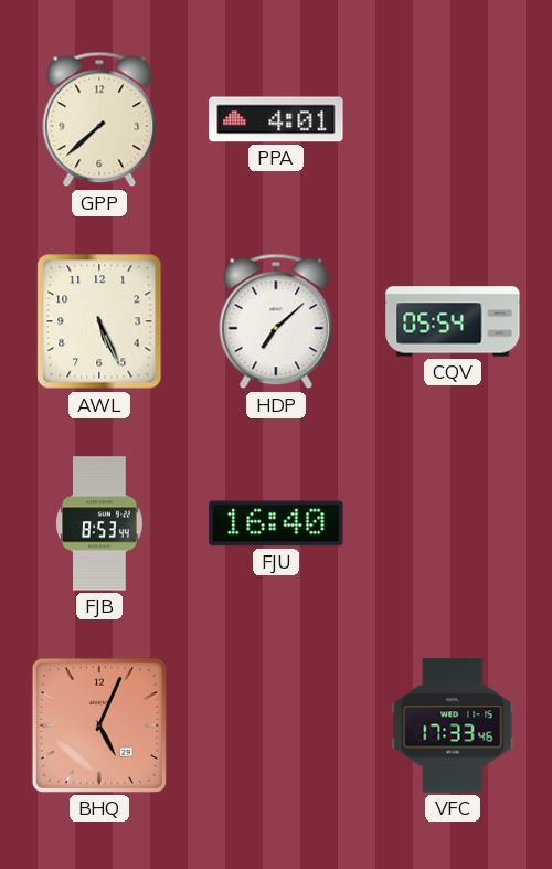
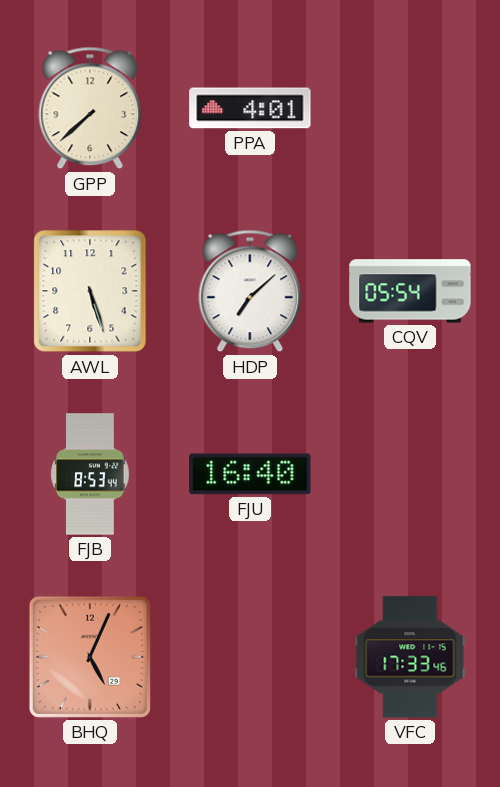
AWL: 5:26 -> 5:27 (90, 291)
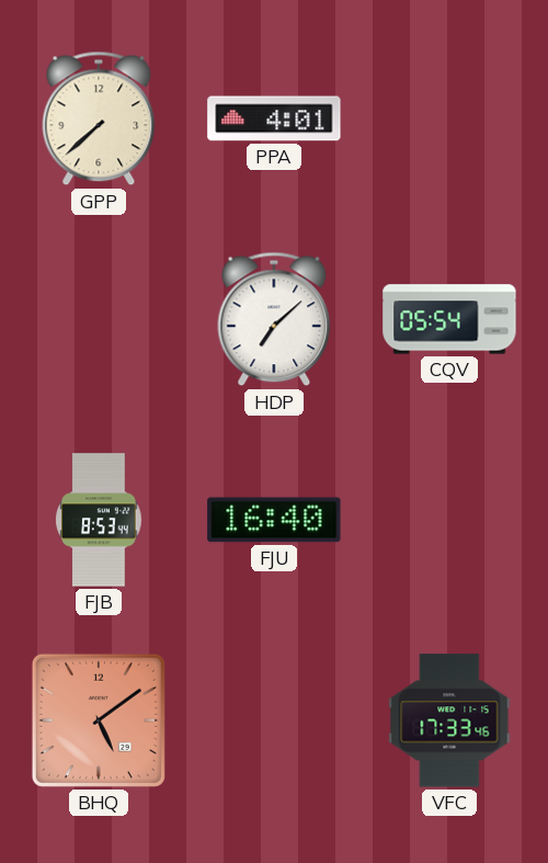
AWL: 5:27 -> none (90, 291)
BHQ: 5:04 -> 5:09 (99, 720)
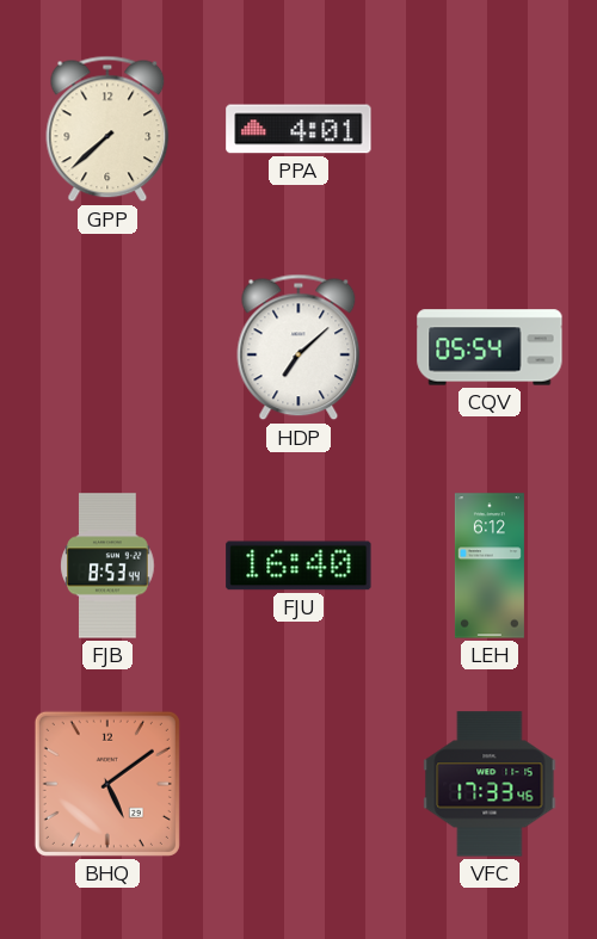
LEH: none -> 6:12 (490, 566)
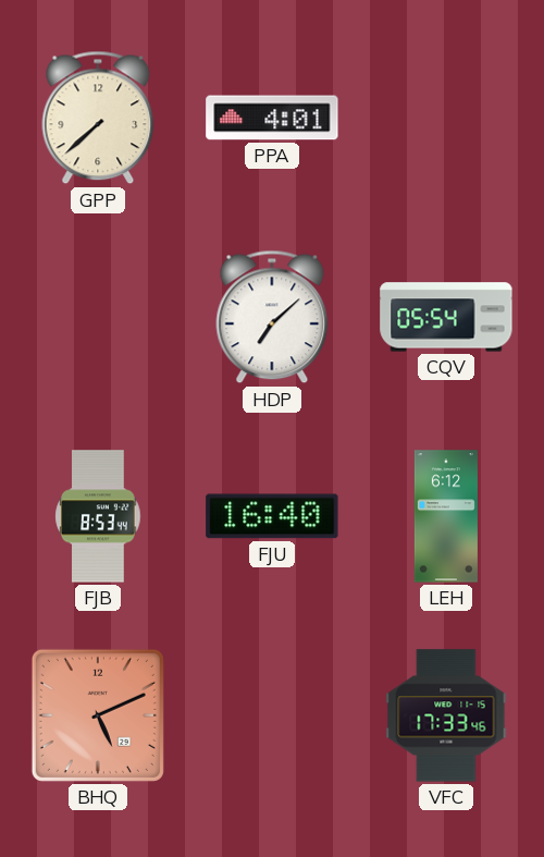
BHQ: 5:09 -> 5:11 (98, 715)
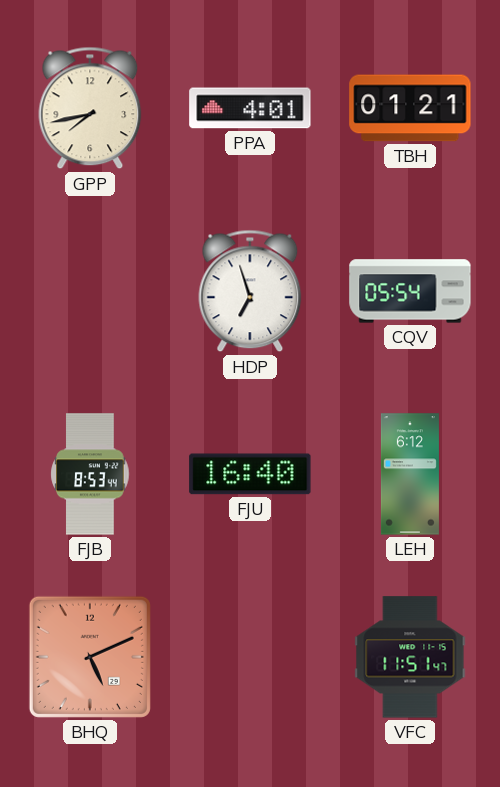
GPP: 7:38 -> 7:43 (90, 108)
TBH: none -> 01:21 (410, 108)
HDP: 7:08 -> 6:57 (250, 291)
VFC: 17:33 -> 11:51 (410, 657)
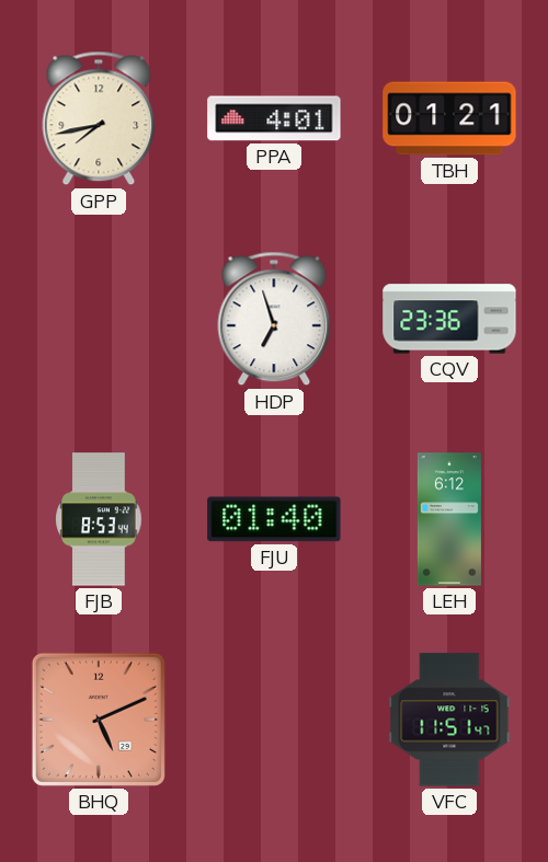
CQV: 05:54 -> 23:36 (449, 319)
FJU: 16:40 -> 01:40 (274, 519)
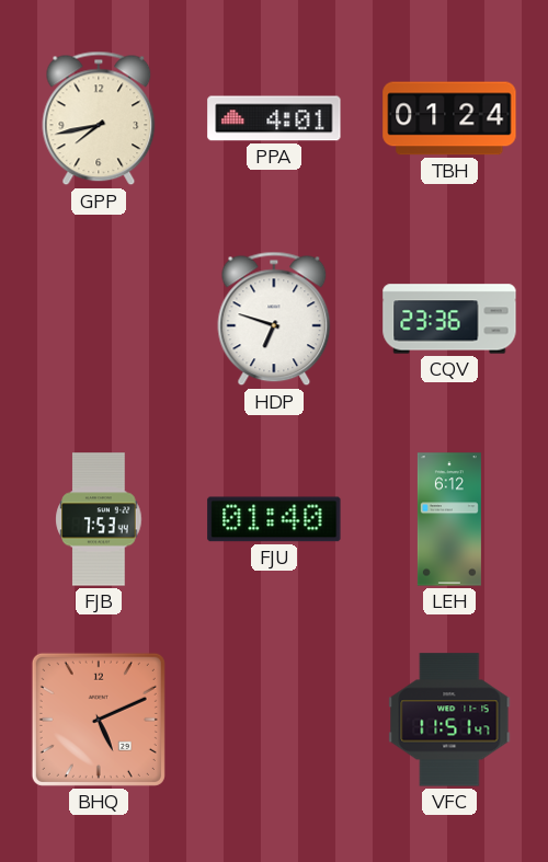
TBH: 01:21 -> 01:24 (449, 118)
HDP: 6:57 -> 6:48 (274, 319)
FJB: 8:53 -> 7:53 (99, 519)
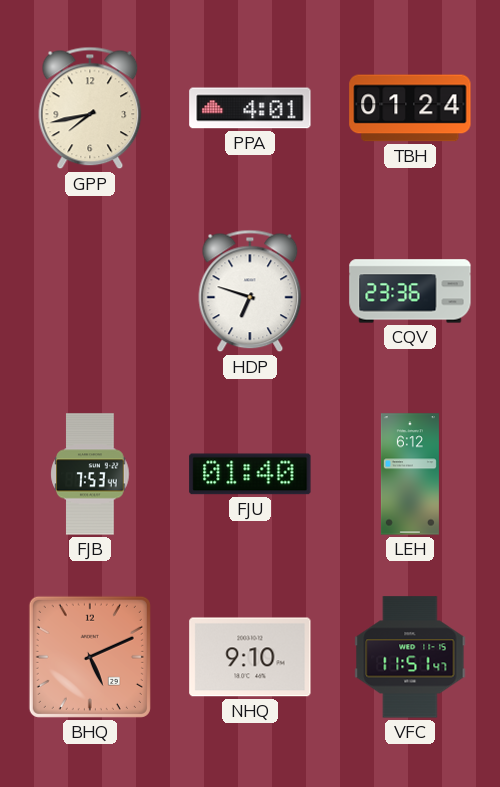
NHQ: none -> 9:10 (250, 657)
